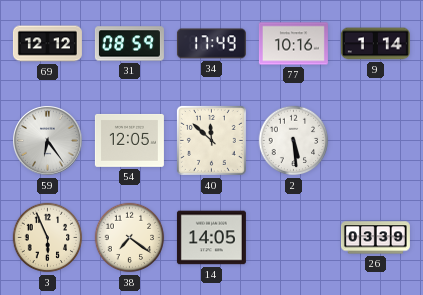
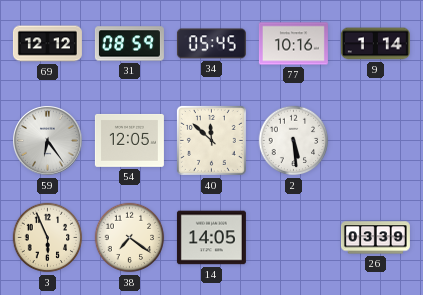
34: 17:49 -> 05:45 (211, 44)
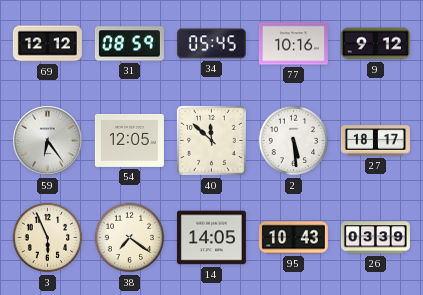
9: 1:14 -> 9:12 (375, 44)
27: none -> 18:17 (375, 141)
95: none -> 10:43 (293, 238)
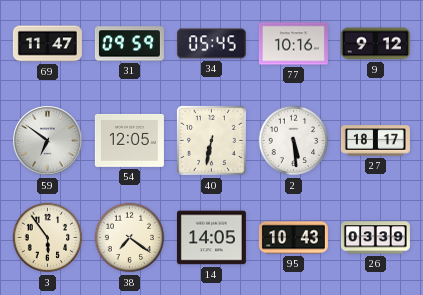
69: 12:12 -> 11:47 (47, 44)
31: 08:59 -> 09:59 (129, 44)
59: 6:24 -> 6:51 (48, 141)
40: 11:52 -> 6:32 (211, 140)
3: 5:56 -> 5:54 (48, 238)
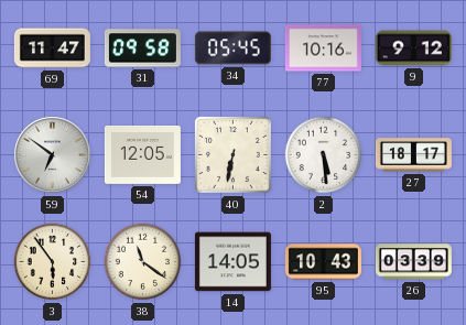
31: 09:59 -> 09:58 (142, 48)
38: 7:21 -> 11:21 (143, 262)
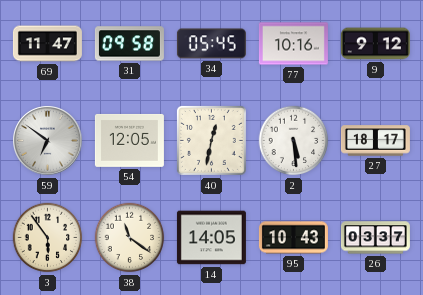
40: 6:32 -> 12:32 (211, 140)
26: 03:39 -> 03:37 (375, 238)
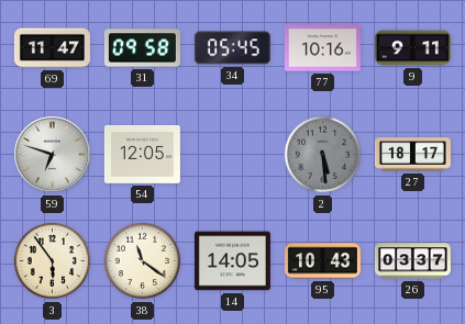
9: 9:12 -> 9:11 (412, 48)
59: 6:51 -> 6:48 (53, 155)
40: 12:32 -> none (211, 140)
2 dial: white -> grey (323, 155)
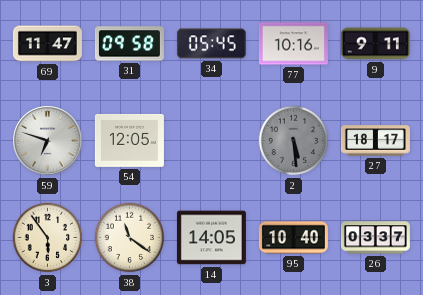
95: 10:43 -> 10:40 (293, 238)
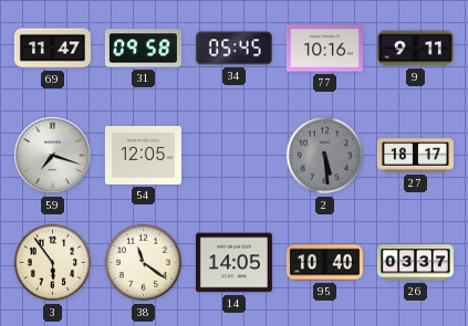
59: 6:48 -> 7:18 (53, 156)
